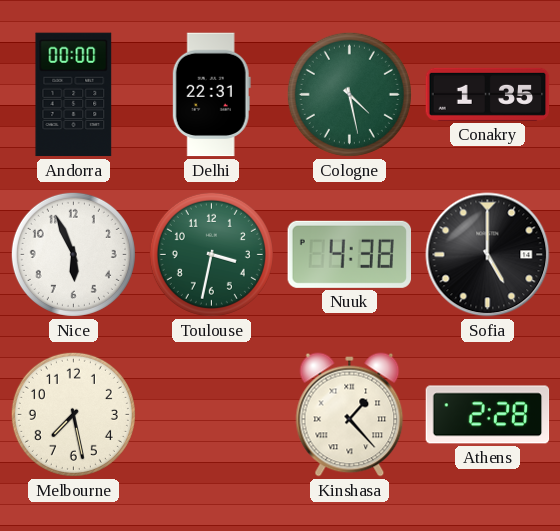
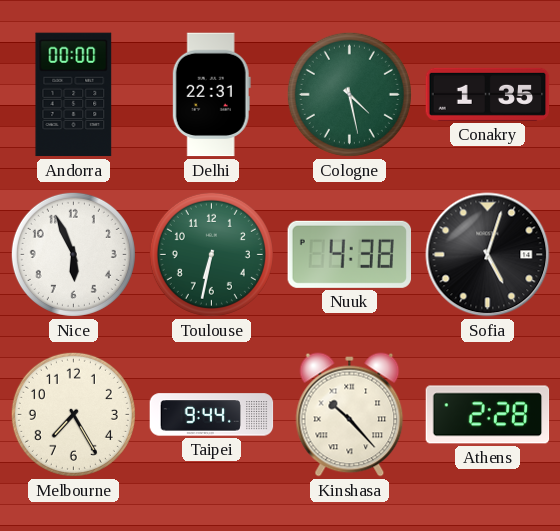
Toulouse: 3:32 -> 6:32 (211, 254)
Sofia: 5:00 -> 5:03 (488, 255)
Melbourne: 7:28 -> 7:25 (73, 414)
Taipei: none -> 9:44 (212, 415)
Kinshasa: 1:23 -> 10:23 (350, 415)
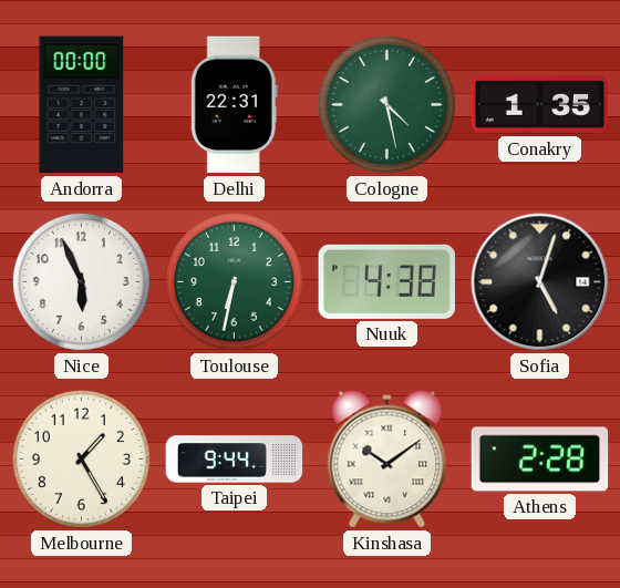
Melbourne: 7:25 -> 1:25 (81, 458)
Kinshasa: 10:23 -> 10:09 (387, 460)
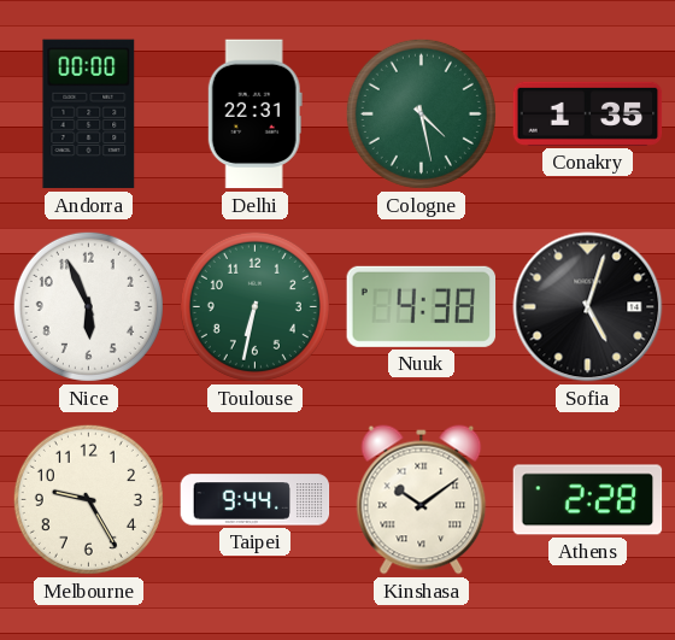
Melbourne: 1:25 -> 9:25 (88, 499)
